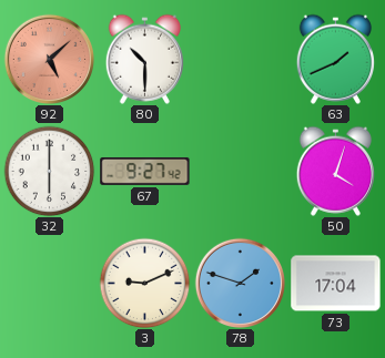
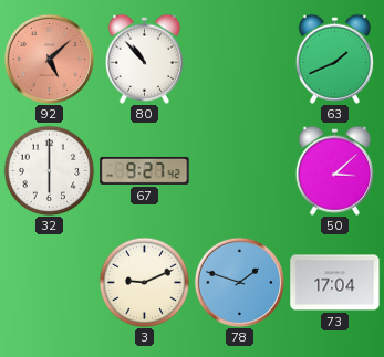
80: 10:30 -> 10:53 (144, 59)
50: 4:03 -> 3:08 (334, 170)
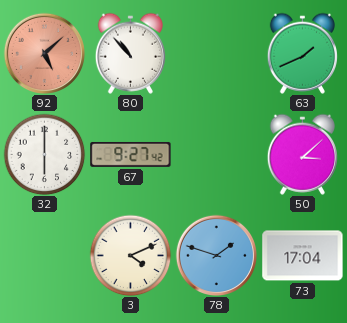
3: 9:11 -> 4:11 (130, 255)
